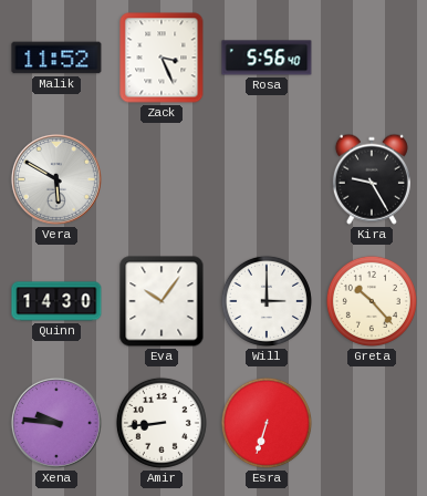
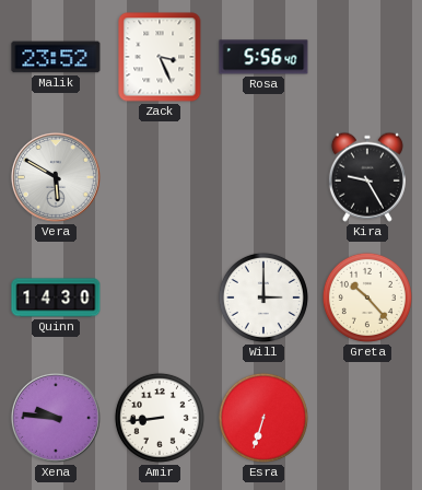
Malik: 11:52 -> 23:52 (56, 57)
Eva: 10:06 -> none (162, 301)
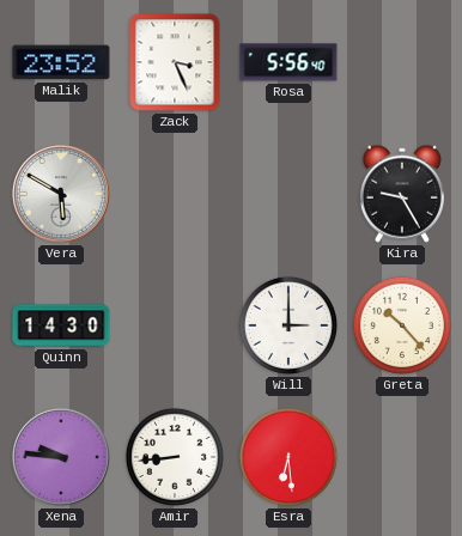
Esra: 6:33 -> 6:29 (288, 457)
